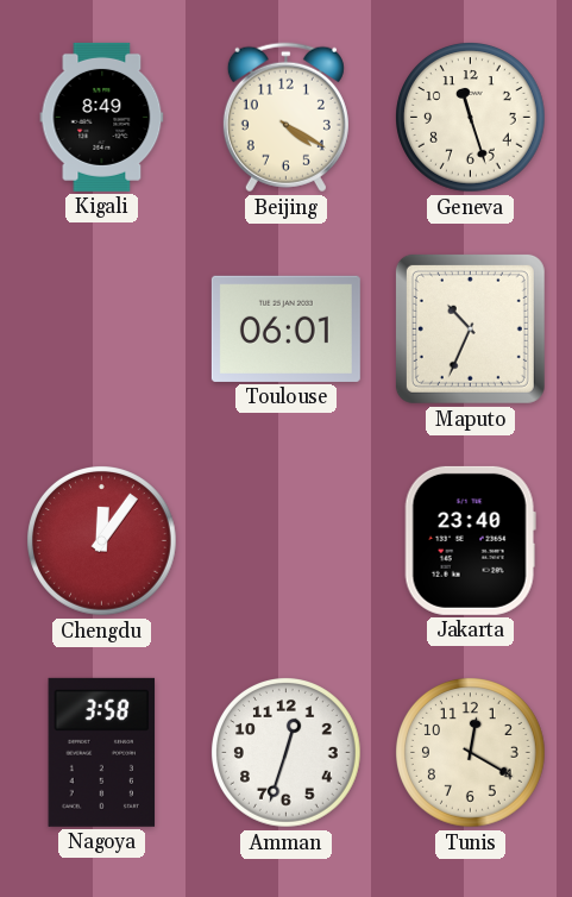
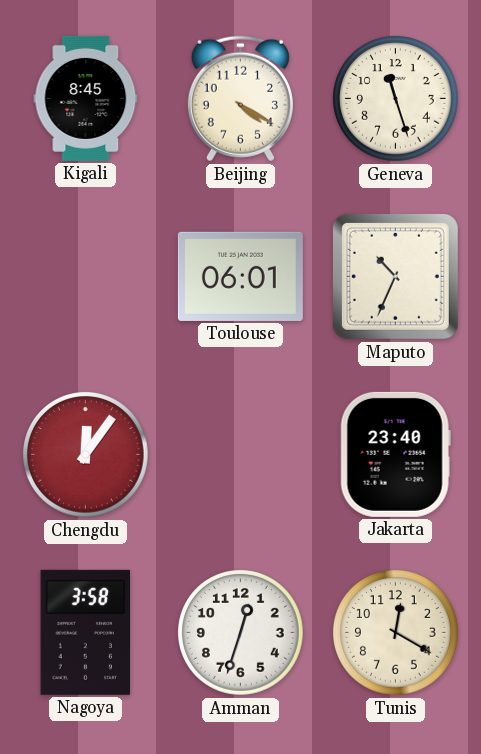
Kigali: 8:49 -> 8:45 (86, 98)
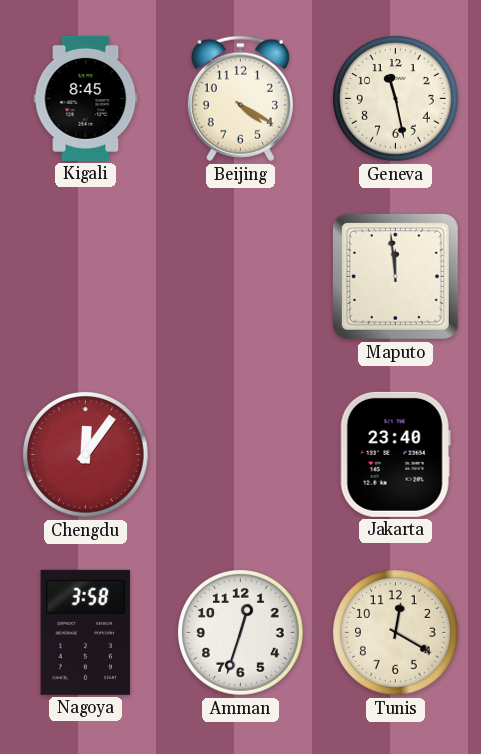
Geneva: 11:27 -> 11:28 (396, 99)
Toulouse: 06:01 -> none (240, 276)
Maputo: 10:34 -> 11:59 (395, 276)
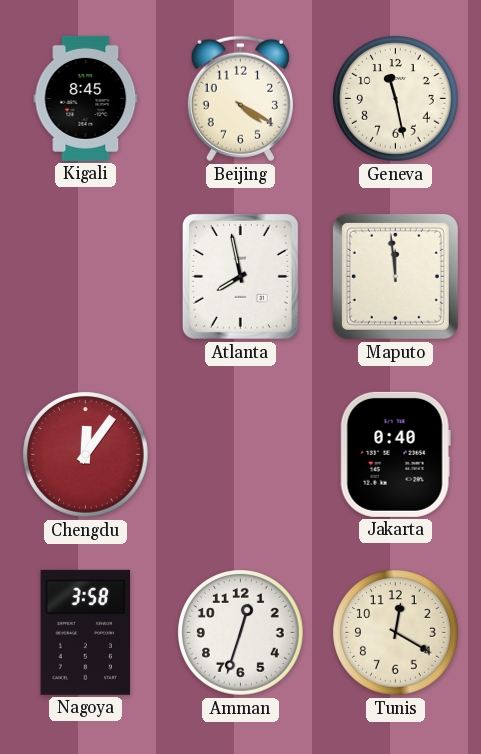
Atlanta: none -> 7:58 (240, 276)
Jakarta: 23:40 -> 0:40 (395, 454)
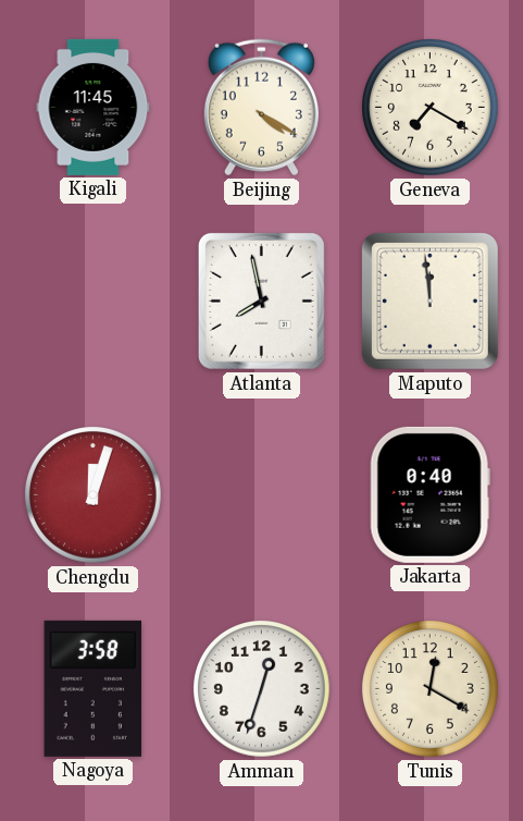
Kigali: 8:45 -> 11:45 (94, 107)
Geneva: 11:28 -> 7:20 (431, 108)
Chengdu: 12:06 -> 12:03 (94, 495)
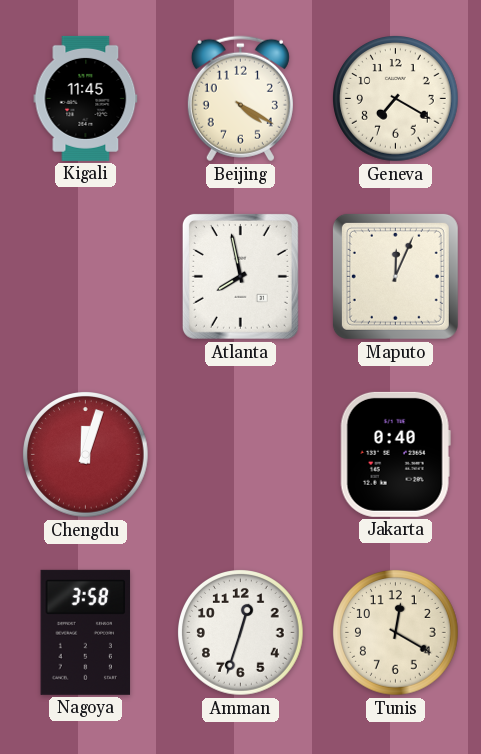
Maputo: 11:59 -> 12:04 (395, 276)
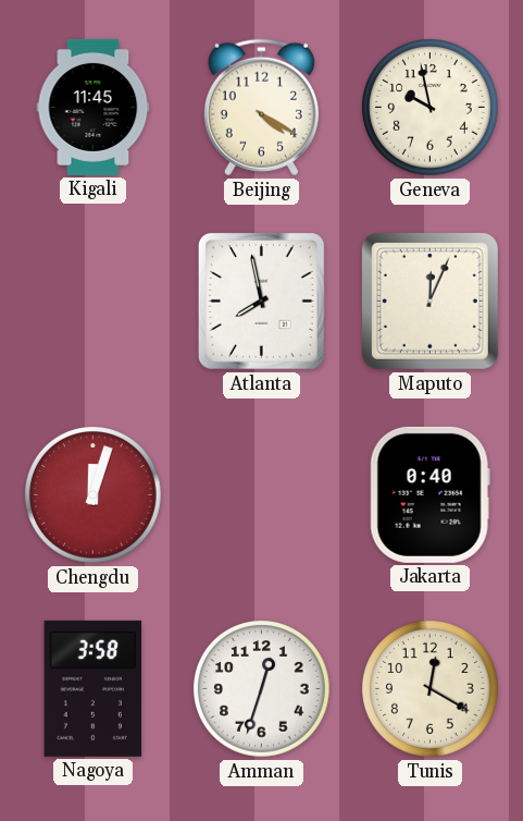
Geneva: 7:20 -> 9:58 (431, 108)
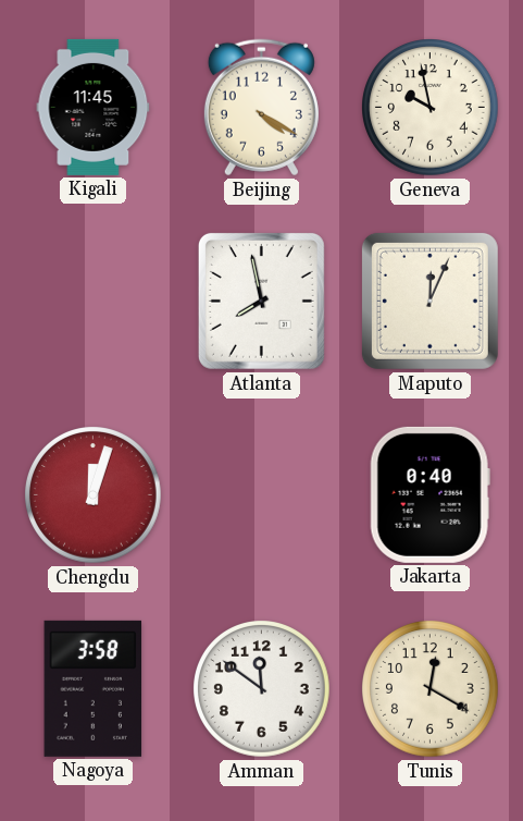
Amman: 12:33 -> 11:51 (262, 689)
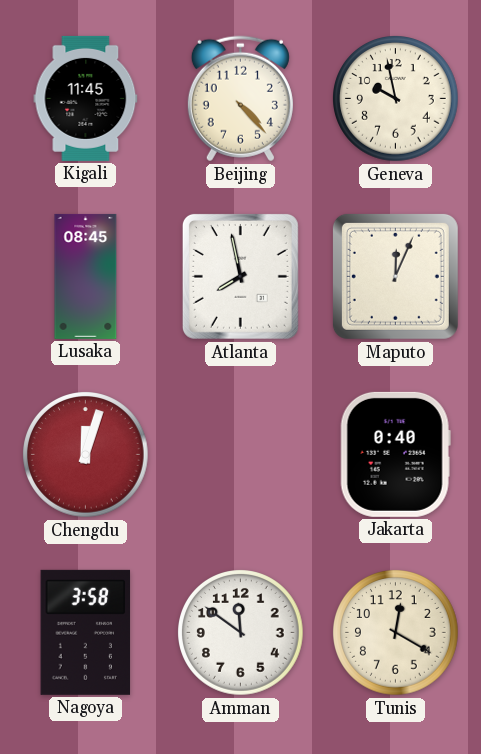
Beijing: 4:20 -> 4:23 (240, 99)
Lusaka: none -> 08:45 (86, 276)
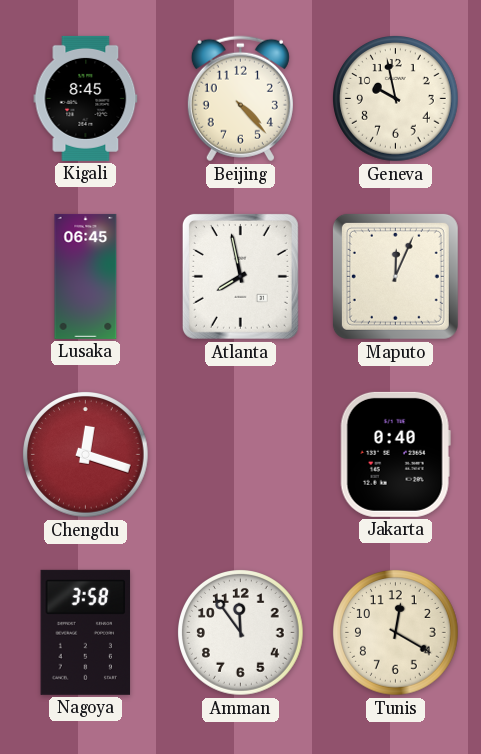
Kigali: 11:45 -> 8:45 (86, 98)
Lusaka: 08:45 -> 06:45 (86, 276)
Chengdu: 12:03 -> 12:18 (86, 455)
Amman: 11:51 -> 11:54 (241, 633)
